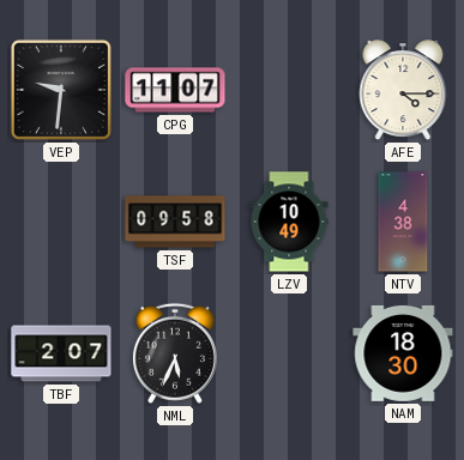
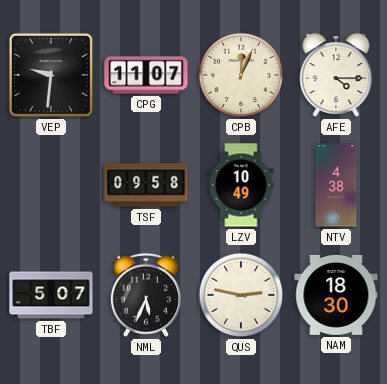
CPB: none -> 12:04 (241, 75)
TBF: 2:07 -> 5:07 (51, 295)
QUS: none -> 2:47 (241, 295)
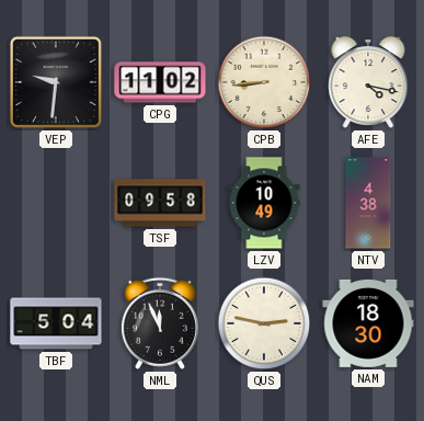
CPG: 11:07 -> 11:02 (160, 82)
CPB: 12:04 -> 8:44 (264, 82)
AFE: 4:15 -> 4:17 (368, 83)
TBF: 5:07 -> 5:04 (56, 323)
NML: 5:34 -> 11:56 (160, 323)
